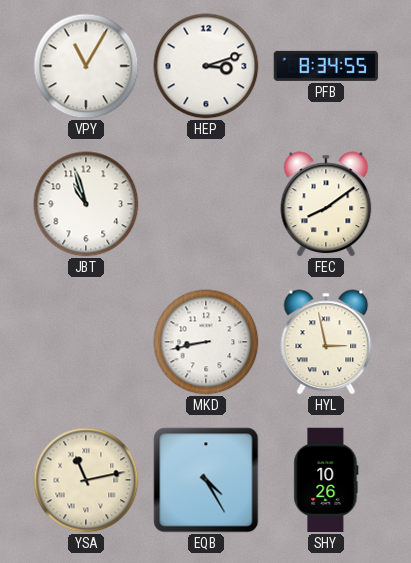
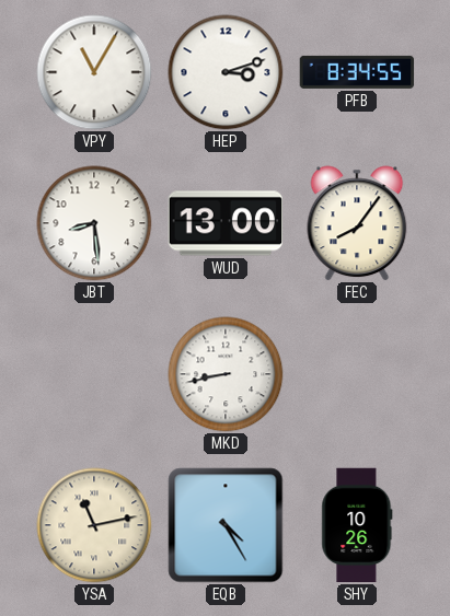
JBT: 10:57 -> 8:29 (94, 223)
WUD: none -> 13:00 (226, 223)
FEC: 8:09 -> 8:06 (357, 223)
HYL: 2:58 -> none (326, 342)
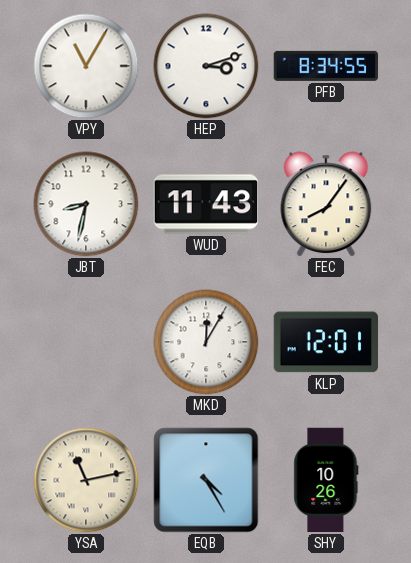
JBT: 8:29 -> 8:32 (86, 204)
WUD: 13:00 -> 11:43 (206, 204)
MKD: 8:43 -> 12:05 (206, 342)
KLP: none -> 12:01 (325, 342)
